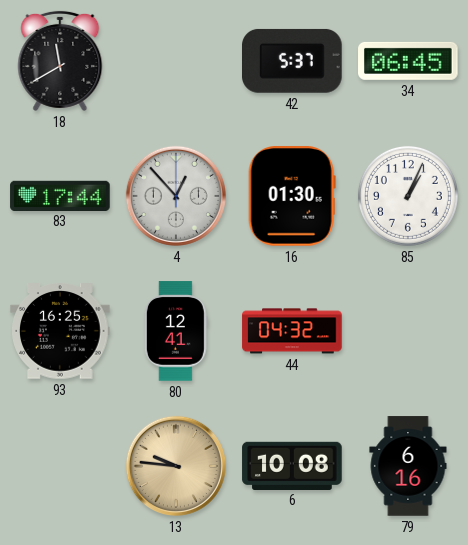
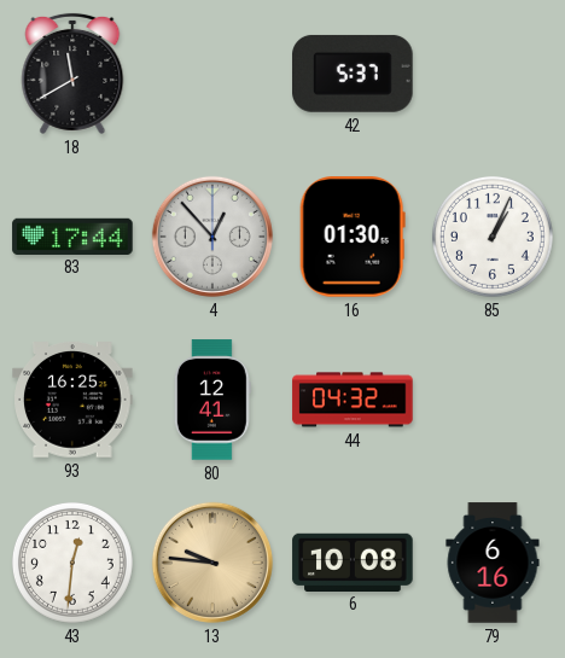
34: 06:45 -> none (408, 61)
43: none -> 12:31 (72, 563)
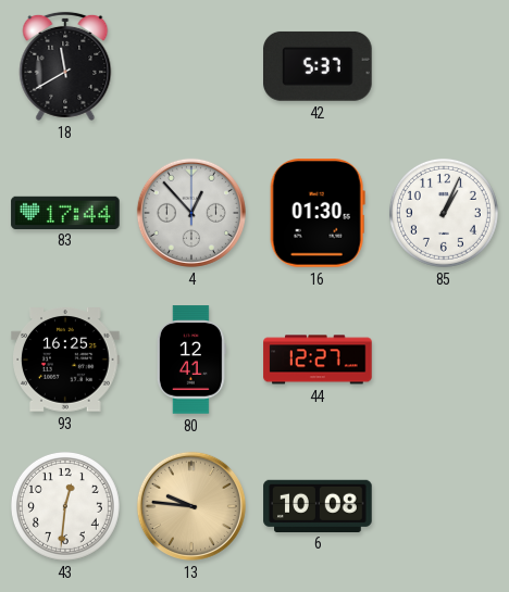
44: 04:32 -> 12:27 (318, 360)
79: 6:16 -> none (493, 563)
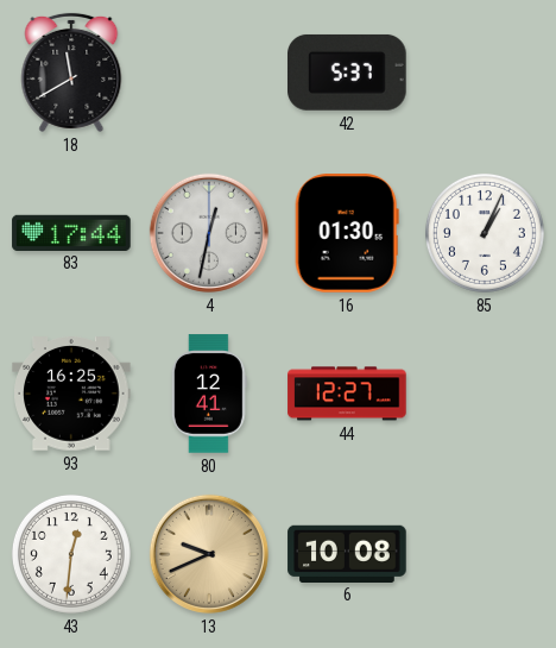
4: 12:53 -> 12:32 (209, 233)
13: 9:46 -> 9:41 (209, 554)
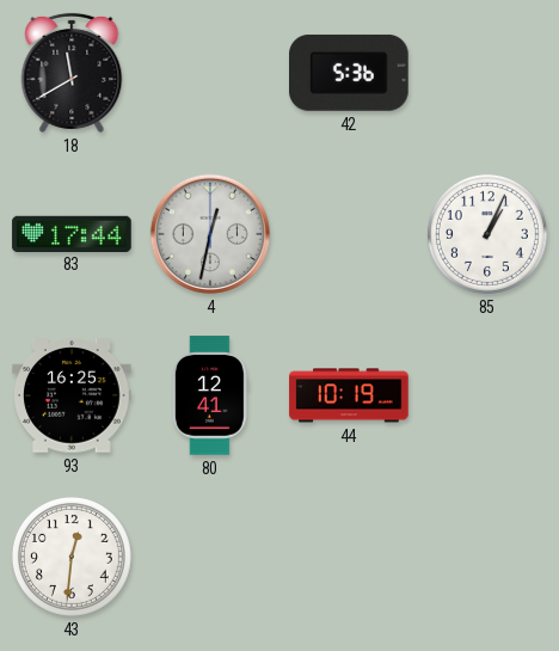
42: 5:37 -> 5:36 (350, 73)
16: 01:30 -> none (347, 233)
44: 12:27 -> 10:19 (349, 395)
13: 9:41 -> none (209, 554)
6: 10:08 -> none (347, 553)
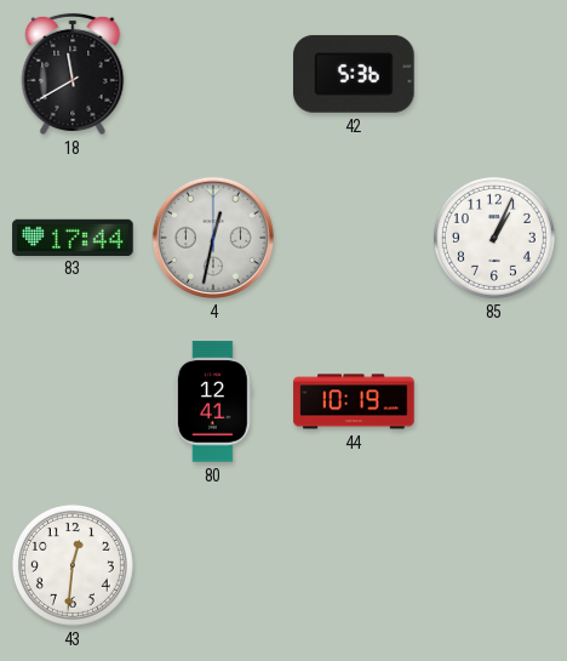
93: 16:25 -> none (72, 395)
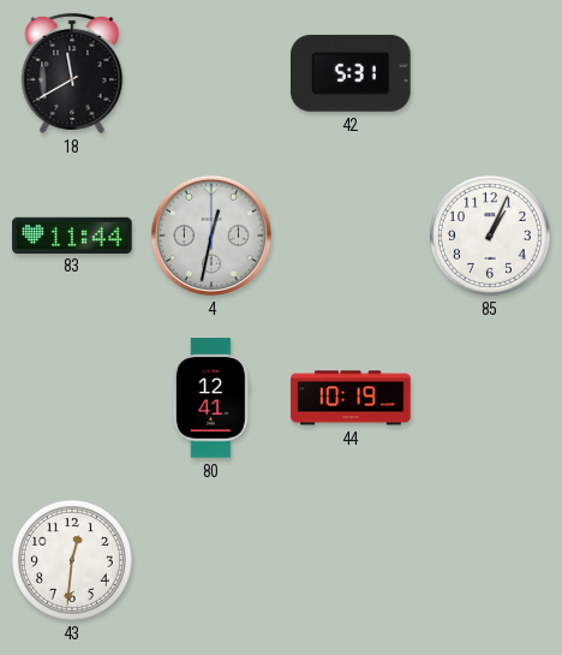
42: 5:36 -> 5:31 (352, 73)
83: 17:44 -> 11:44 (72, 234)
